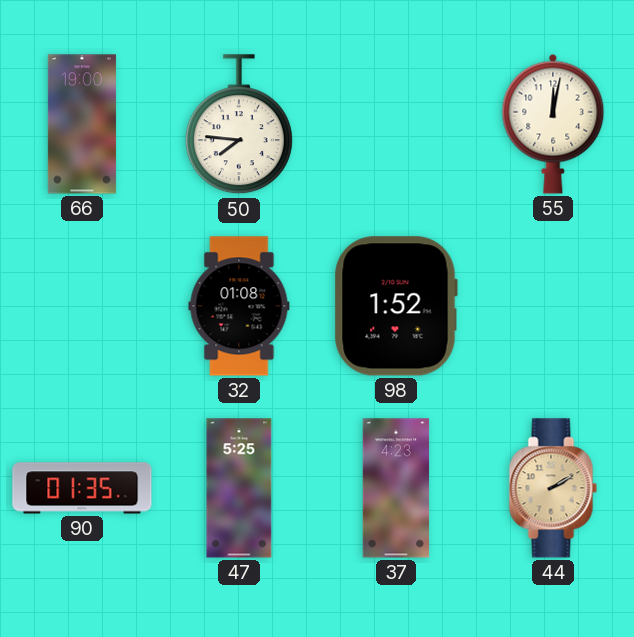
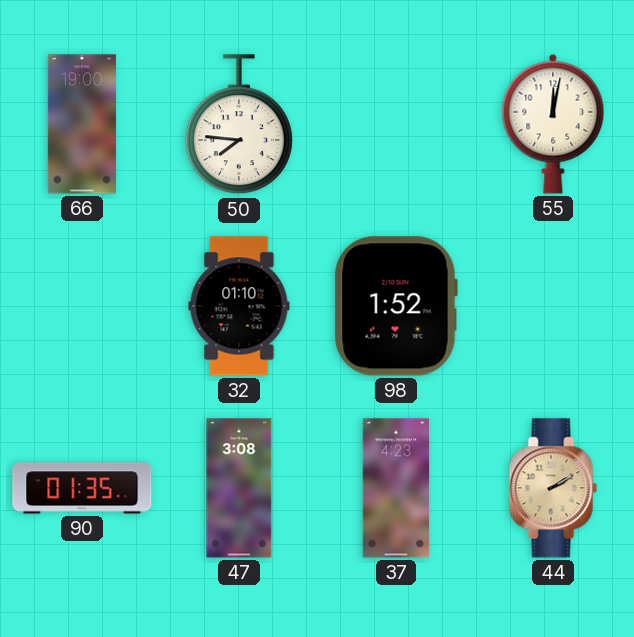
32: 01:08 -> 01:10 (239, 306)
47: 5:25 -> 3:08 (239, 488)
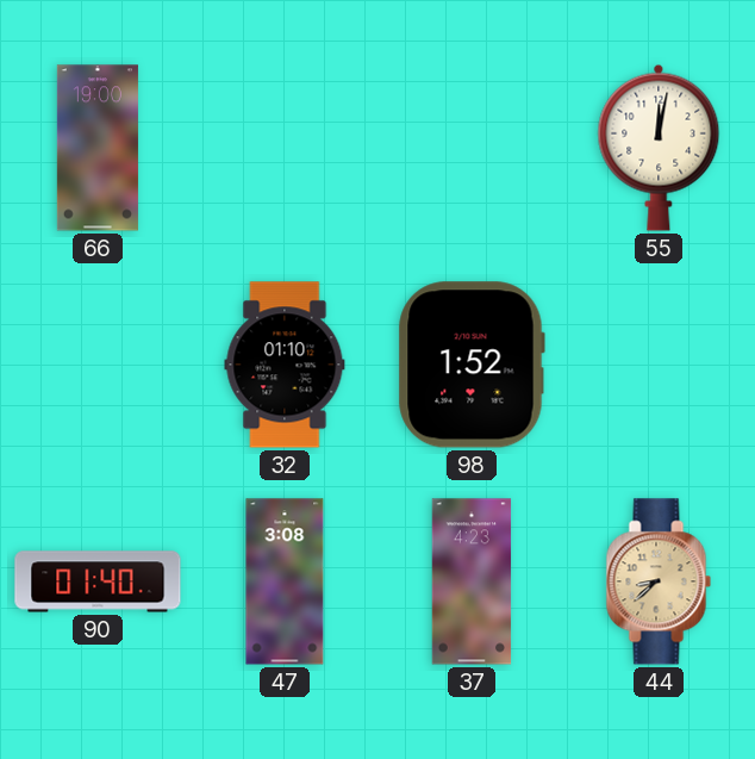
50: 7:46 -> none (239, 125)
90: 01:35 -> 01:40 (98, 581)
44: 2:10 -> 8:38 (659, 581)
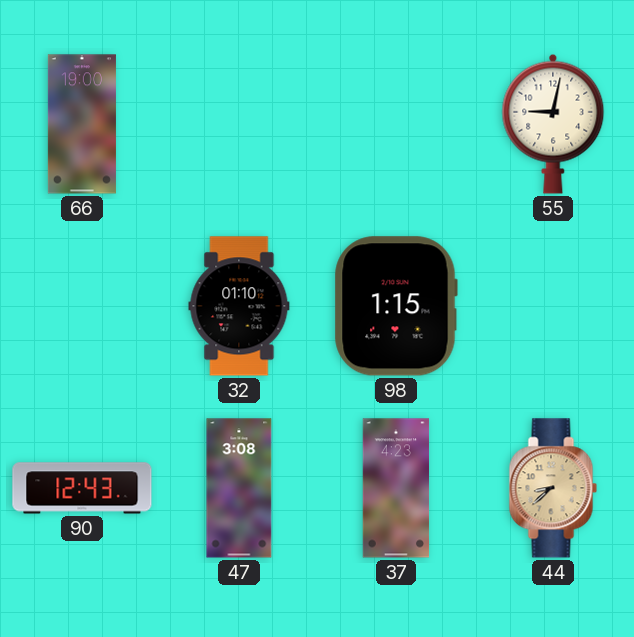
55: 12:02 -> 9:02 (553, 124)
98: 1:52 -> 1:15 (396, 306)
90: 01:40 -> 12:43 (82, 488)
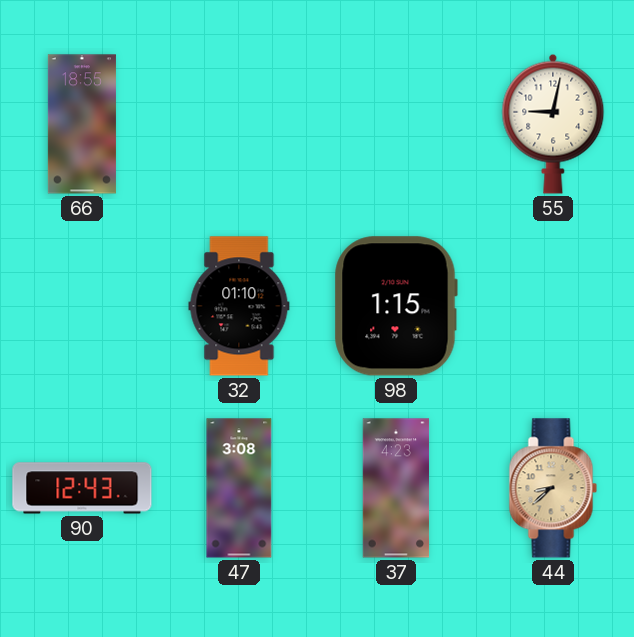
66: 19:00 -> 18:55 (82, 124)
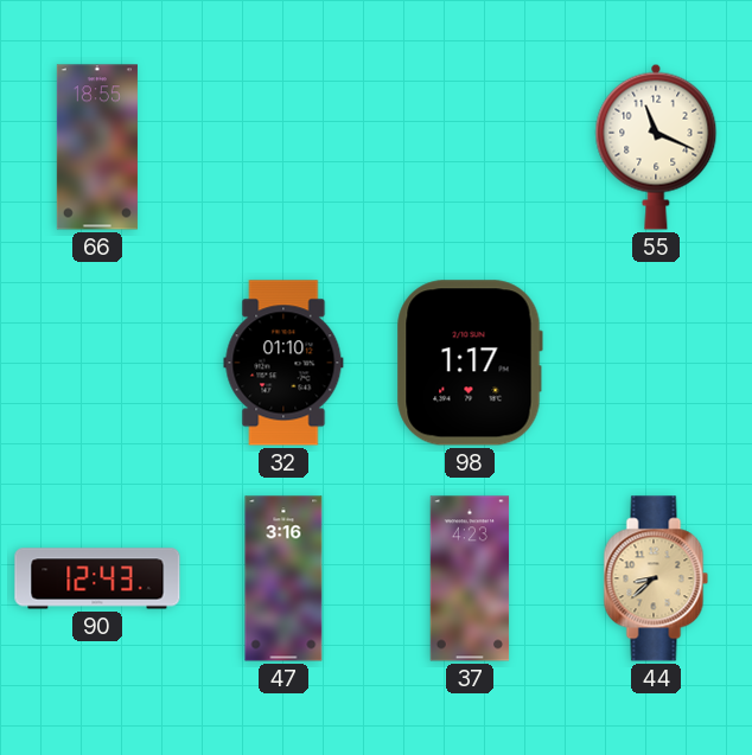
55: 9:02 -> 11:19 (656, 147)
98: 1:15 -> 1:17 (470, 363)
47: 3:08 -> 3:16 (283, 578)
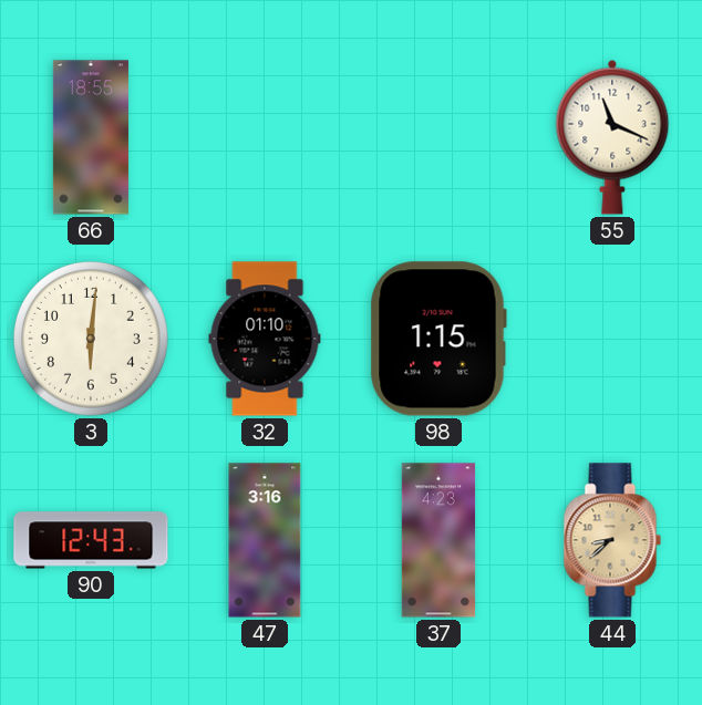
3: none -> 6:01 (91, 339)
98: 1:17 -> 1:15 (438, 339)
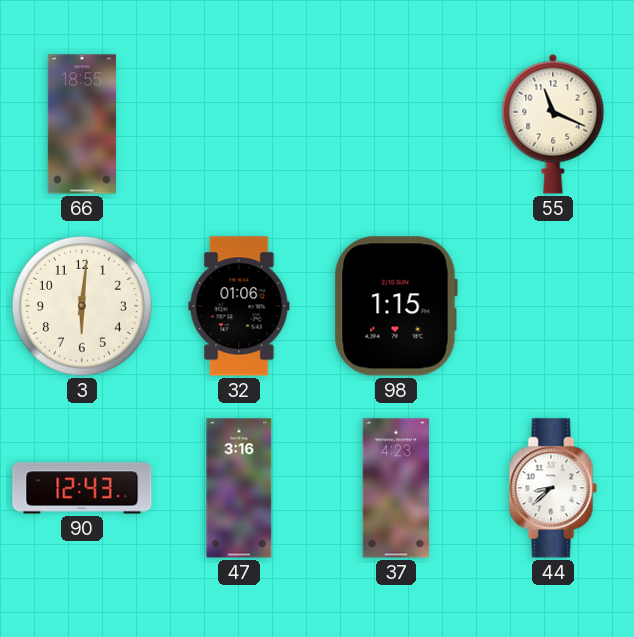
32: 01:10 -> 01:06 (239, 306)
44 dial: champagne -> white (553, 488)
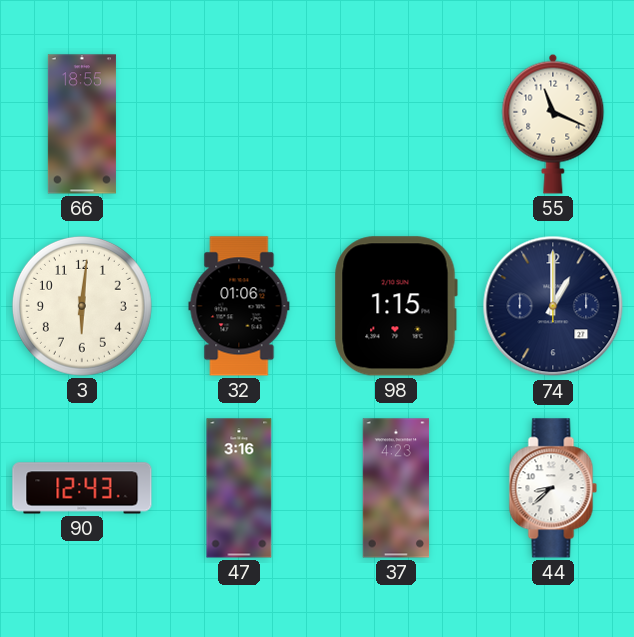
74: none -> 1:00 (553, 306)
